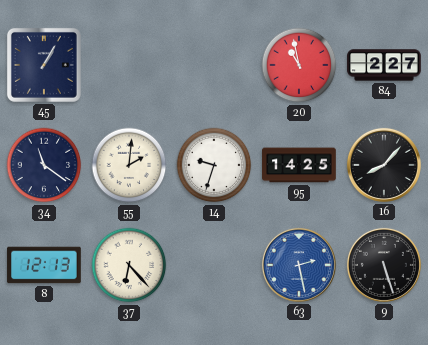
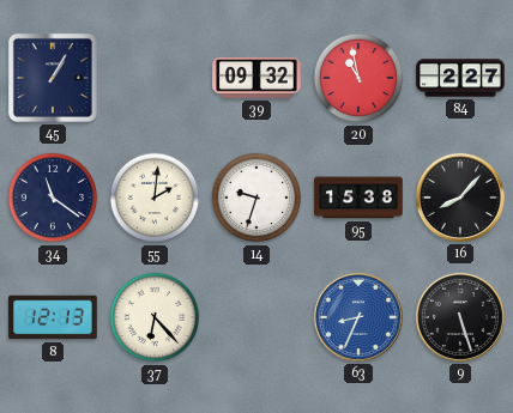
39: none -> 09:32 (256, 78)
95: 14:25 -> 15:38 (358, 198)
63: 2:28 -> 8:34 (358, 317)
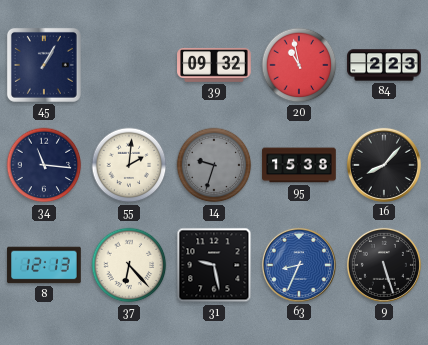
84: 2:27 -> 2:23 (384, 65)
34: 11:21 -> 11:16 (44, 165)
14 dial: white -> grey (214, 165)
31: none -> 9:28 (214, 265)
